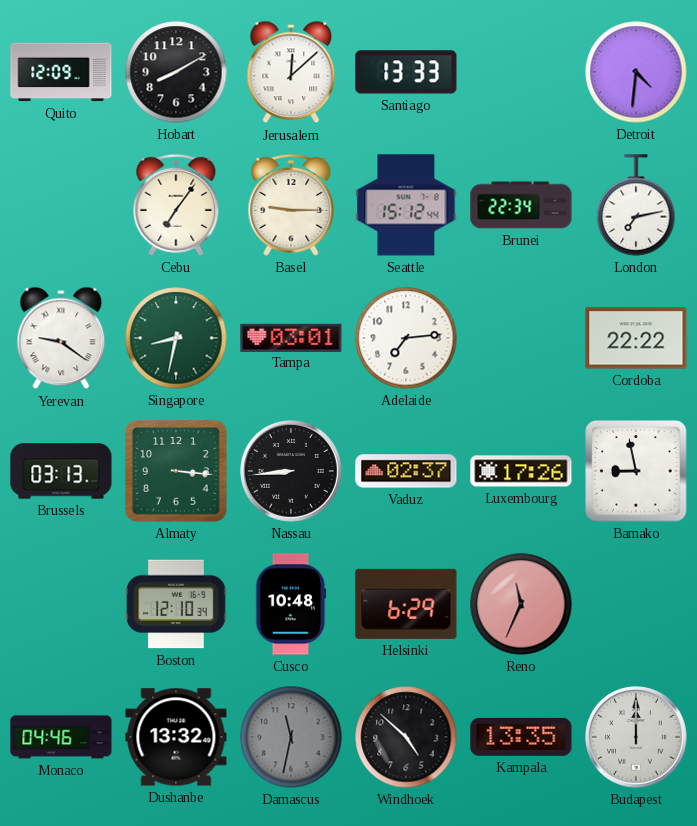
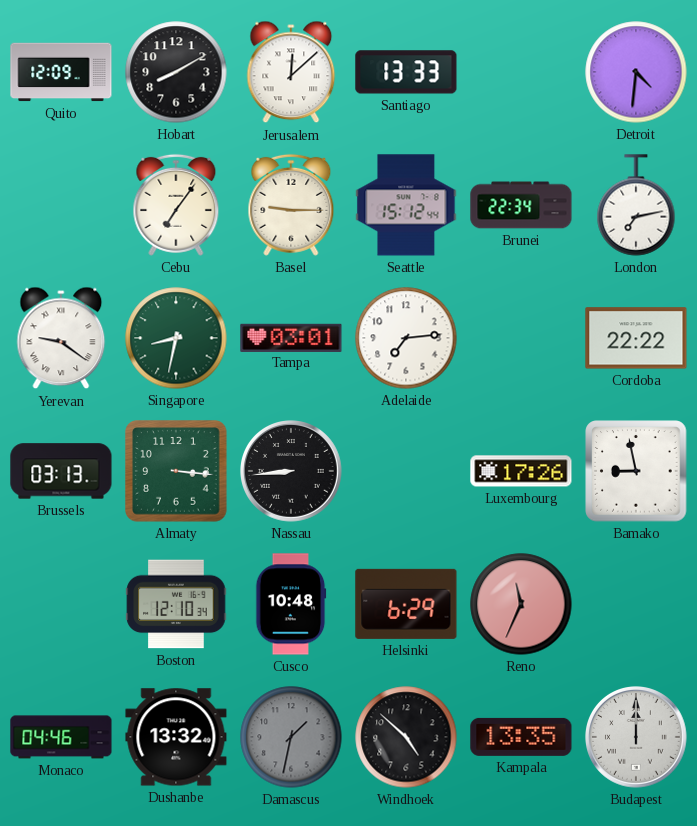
Vaduz: 02:37 -> none (406, 471)
Damascus: 11:32 -> 1:32 (291, 737)
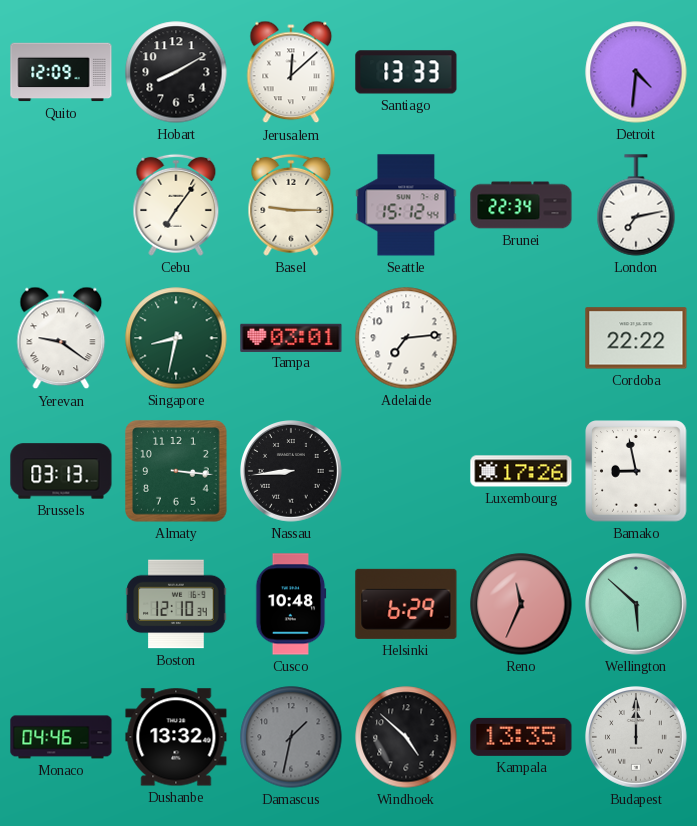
Wellington: none -> 5:52 (637, 605)
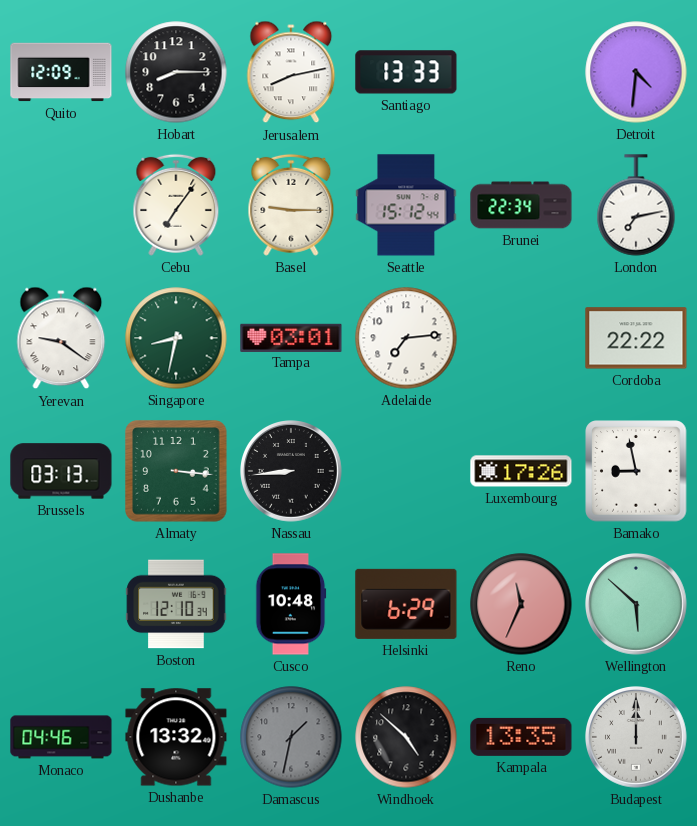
Hobart: 8:10 -> 8:15 (176, 72)
Jerusalem: 12:08 -> 8:13 (291, 72)
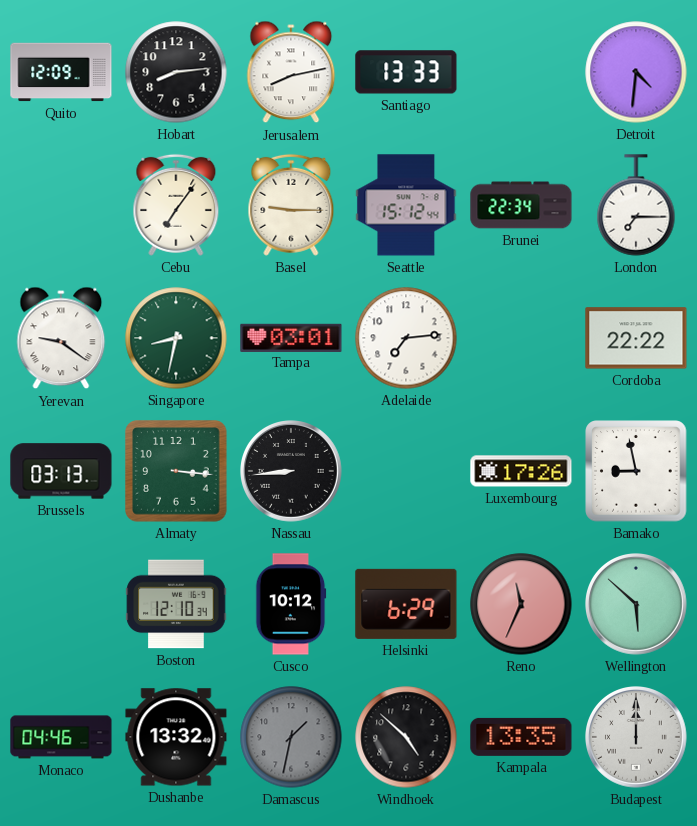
Hobart: 8:15 -> 8:14 (176, 72)
London: 7:13 -> 7:15 (636, 205)
Cusco: 10:48 -> 10:12 (291, 604)
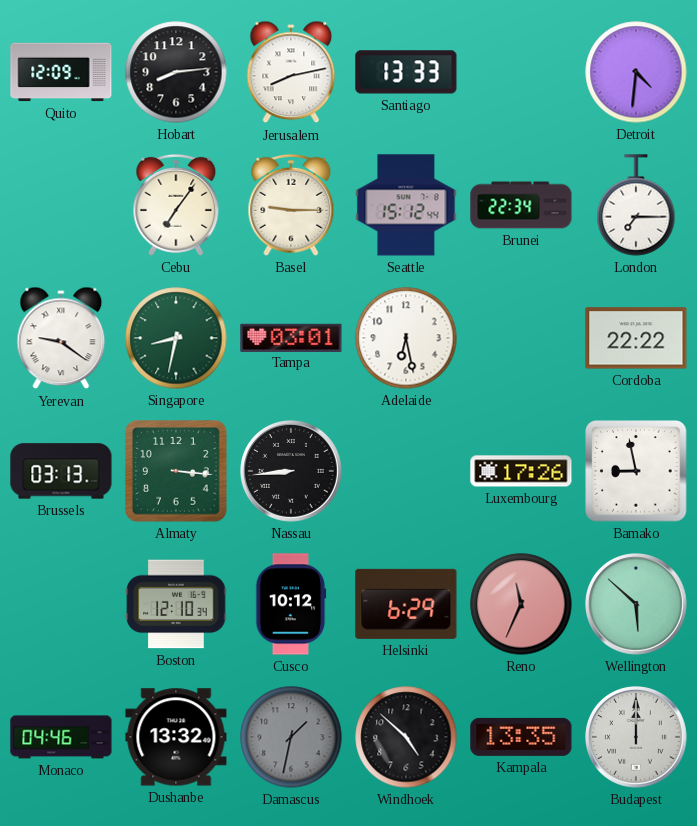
Adelaide: 7:14 -> 6:28 (406, 338)
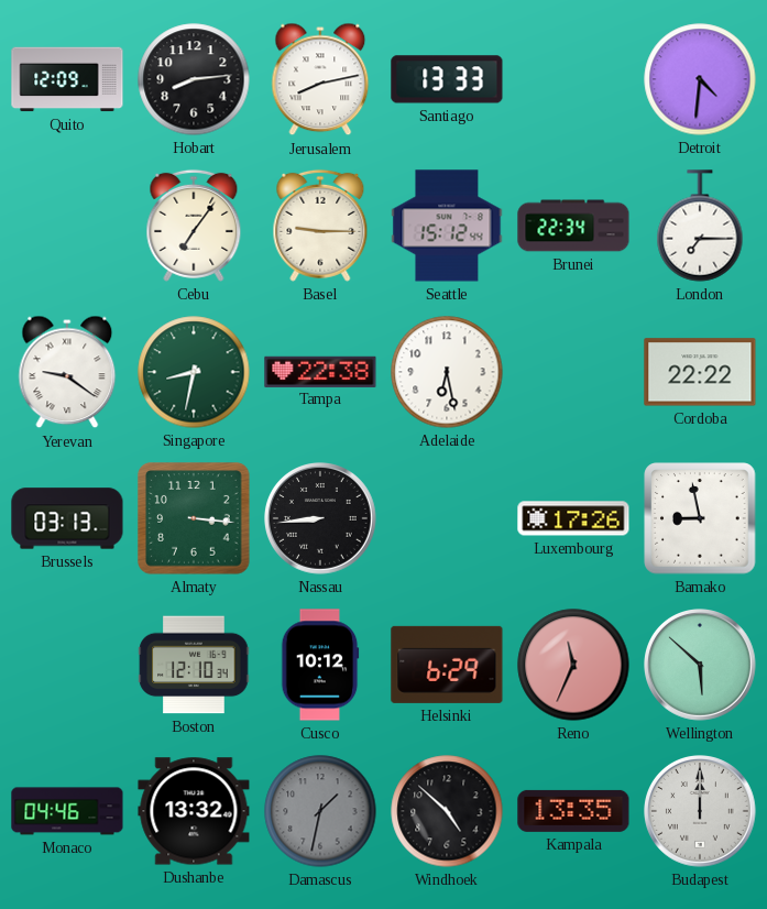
Tampa: 03:01 -> 22:38 (320, 371)
